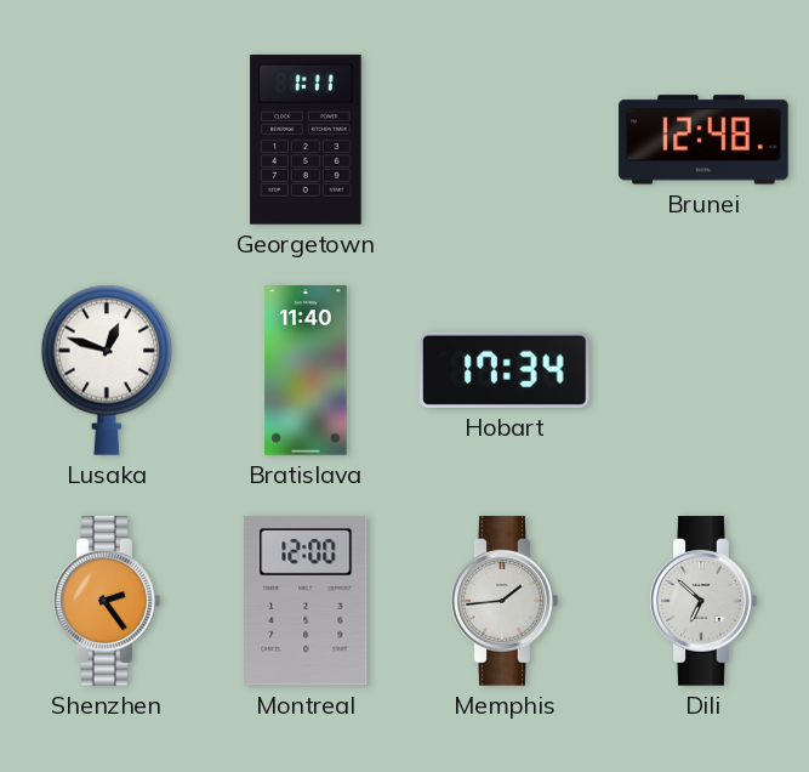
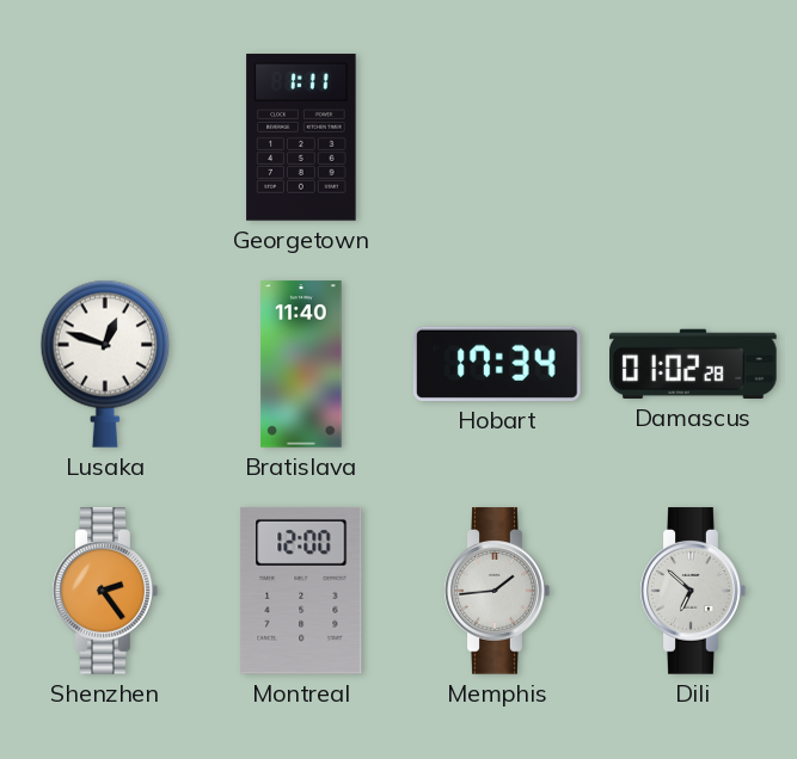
Brunei: 12:48 -> none (703, 140)
Damascus: none -> 01:02 (694, 364)
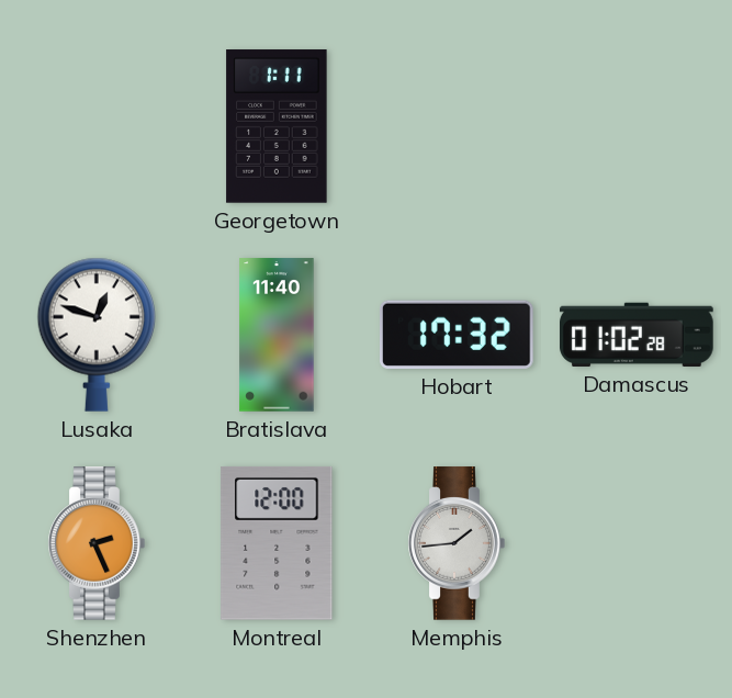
Hobart: 17:34 -> 17:32 (458, 335)
Shenzhen: 2:24 -> 2:26 (97, 543)
Dili: 6:52 -> none (693, 591)
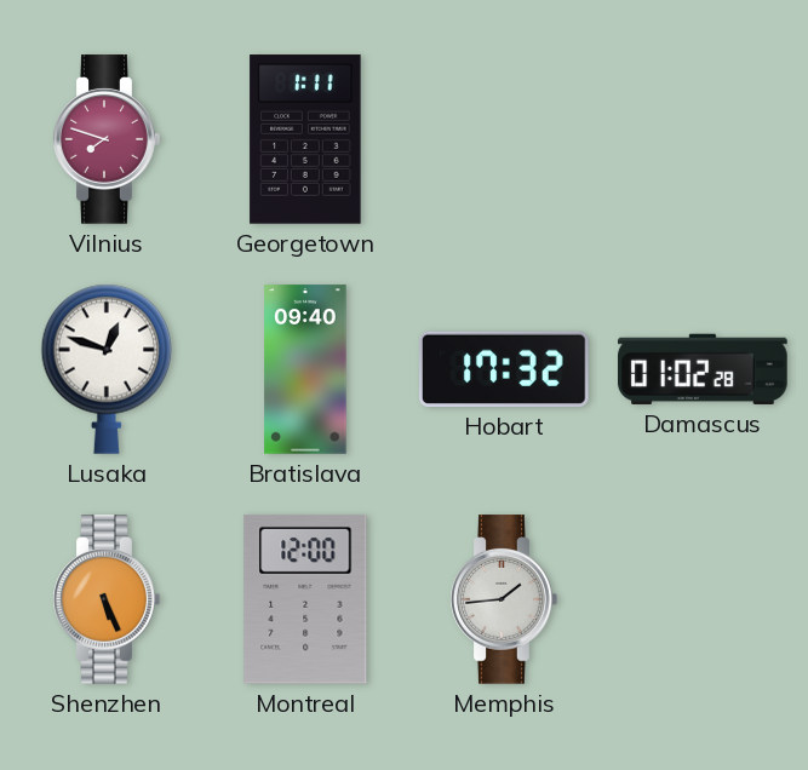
Vilnius: none -> 7:48 (107, 139)
Bratislava: 11:40 -> 09:40 (305, 369)
Shenzhen: 2:26 -> 5:26 (107, 599)
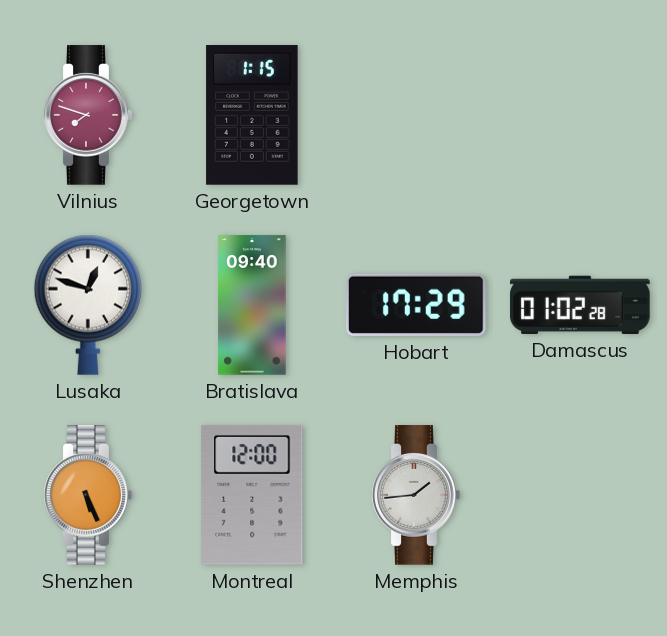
Georgetown: 1:11 -> 1:15 (252, 115)
Hobart: 17:32 -> 17:29 (417, 305)
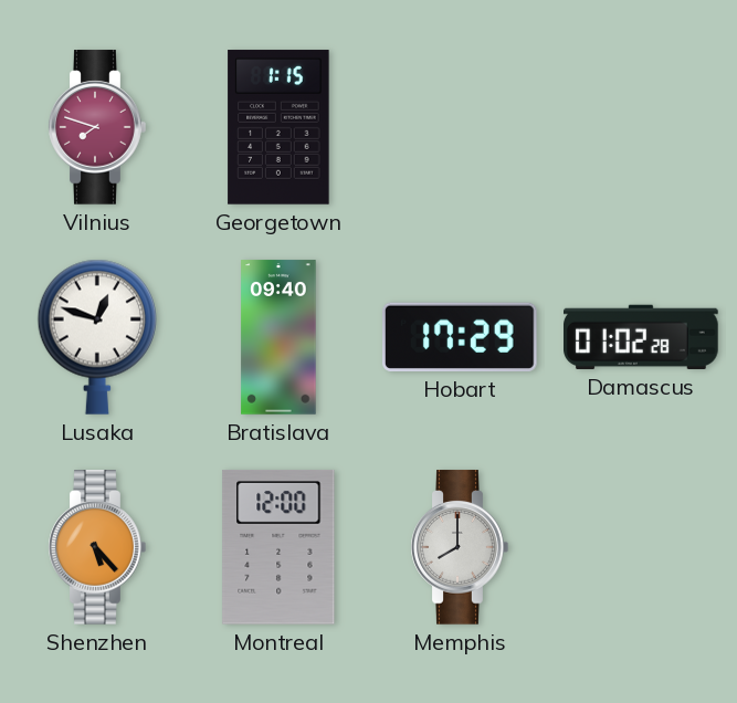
Shenzhen: 5:26 -> 5:23 (97, 547)
Memphis: 1:44 -> 8:00 (460, 547)
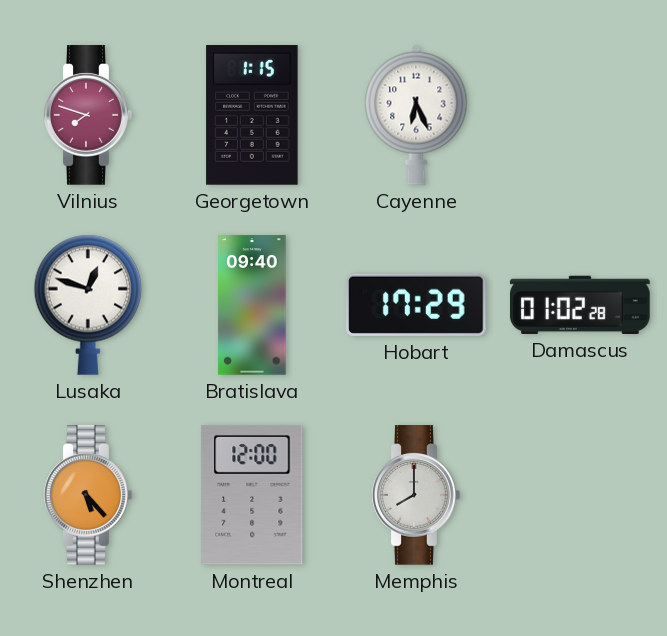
Cayenne: none -> 6:26 (416, 115)
